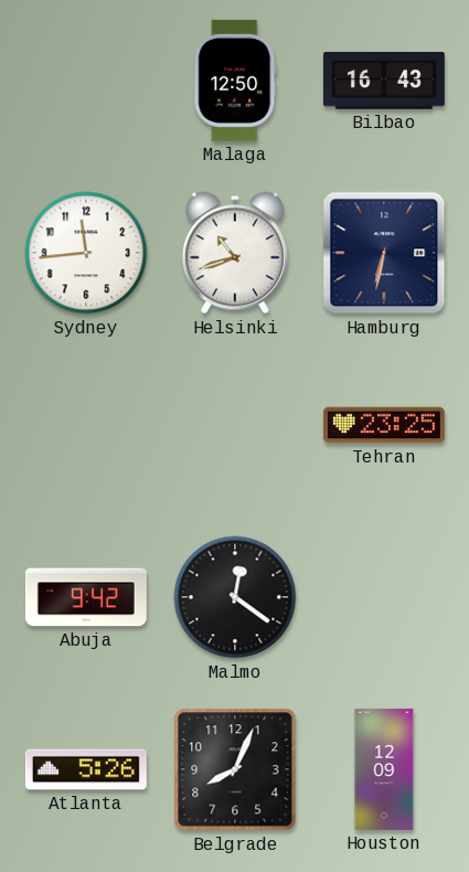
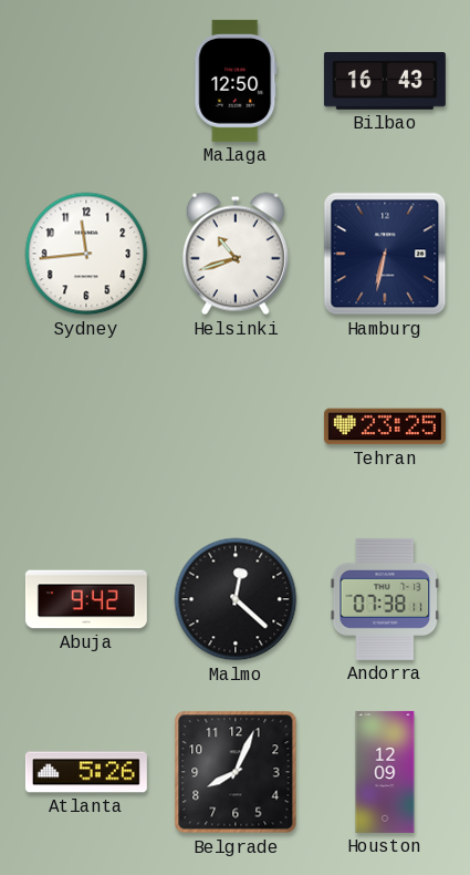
Malmo: 12:21 -> 12:22 (236, 599)
Andorra: none -> 07:38 (385, 599)
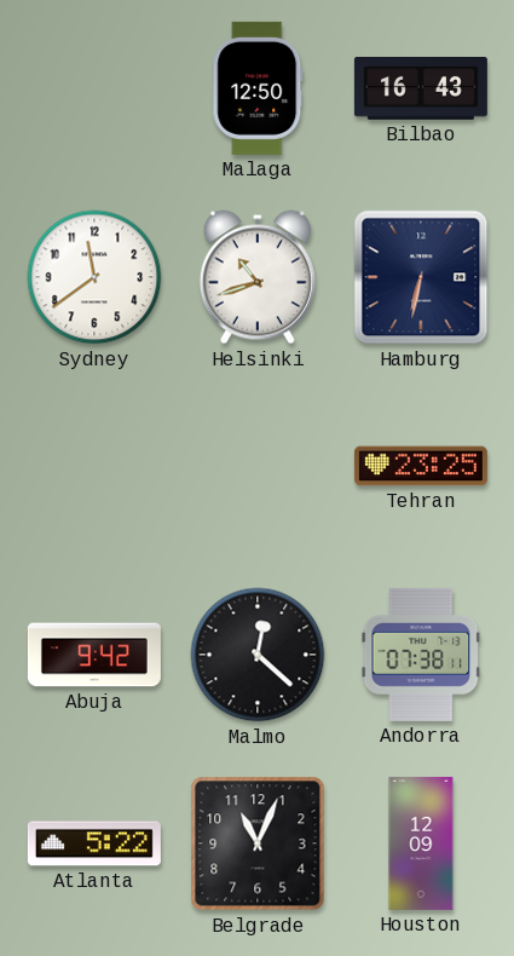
Sydney: 11:44 -> 11:39 (94, 277)
Atlanta: 5:26 -> 5:22 (94, 843)
Belgrade: 8:04 -> 11:04 (258, 843)
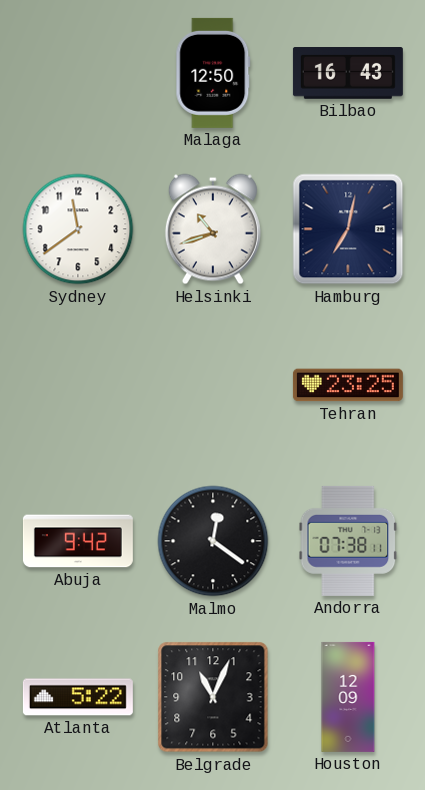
Hamburg: 6:32 -> 7:02 (348, 229)
Malmo: 12:22 -> 12:21 (213, 541)
